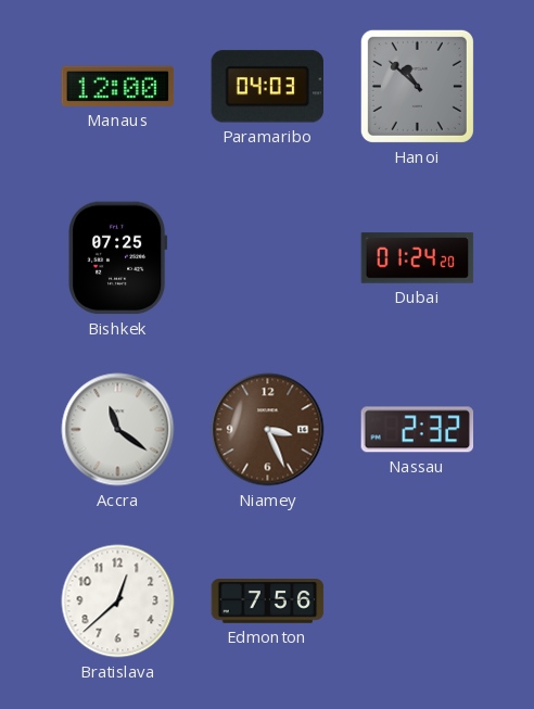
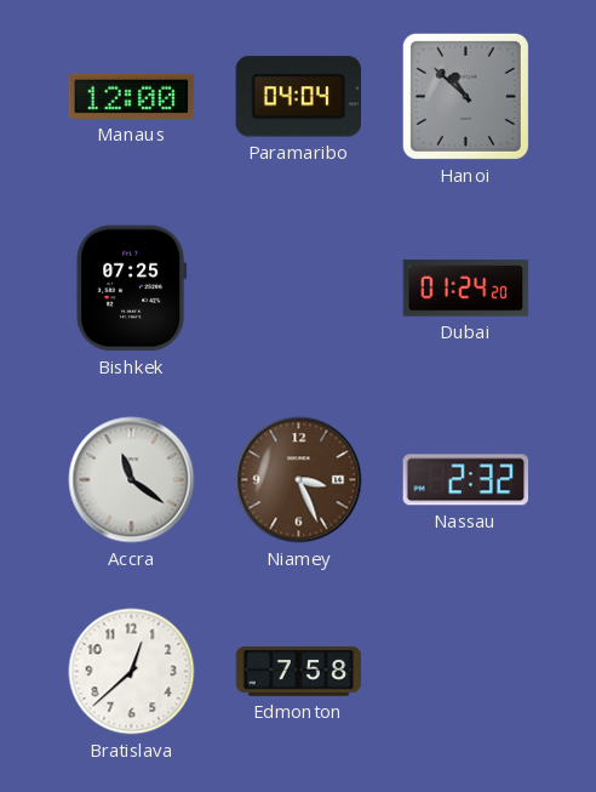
Paramaribo: 04:03 -> 04:04 (298, 97)
Edmonton: 7:56 -> 7:58 (299, 672)
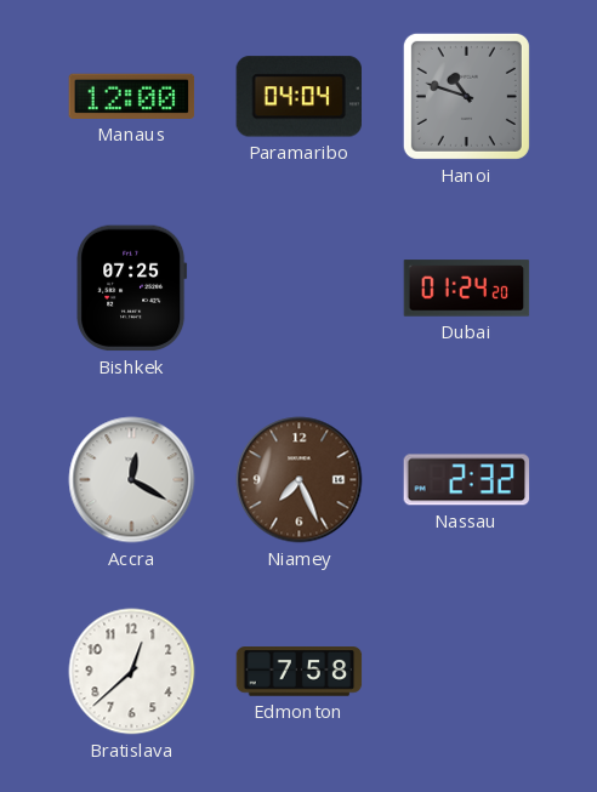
Hanoi: 10:52 -> 10:48 (466, 96)
Accra: 11:21 -> 12:20 (132, 480)
Niamey: 3:26 -> 7:26 (300, 480)
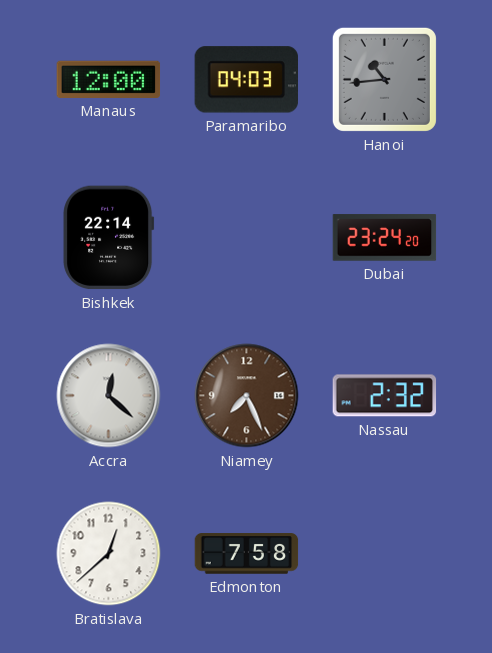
Paramaribo: 04:04 -> 04:03 (246, 80)
Hanoi: 10:48 -> 10:44 (384, 79)
Bishkek: 07:25 -> 22:14 (109, 238)
Dubai: 01:24 -> 23:24 (385, 238)
Accra: 12:20 -> 12:22 (109, 396)
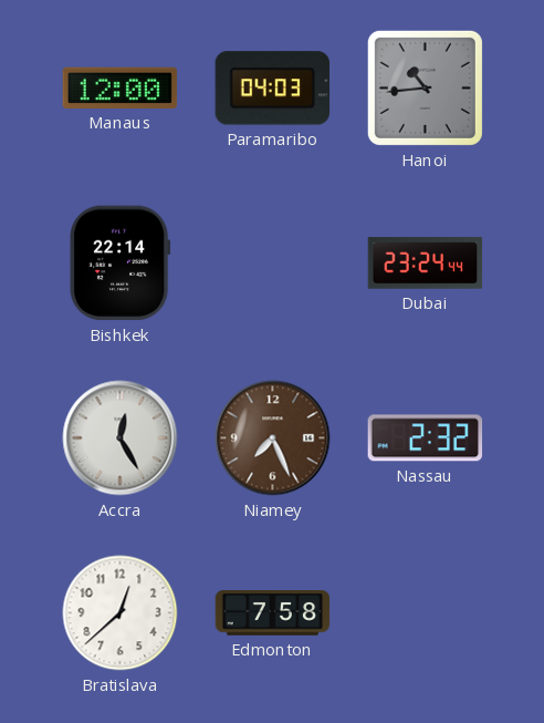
Dubai: 23:24:20 -> 23:24:44 (426, 264)
Accra: 12:22 -> 12:25 (121, 438)
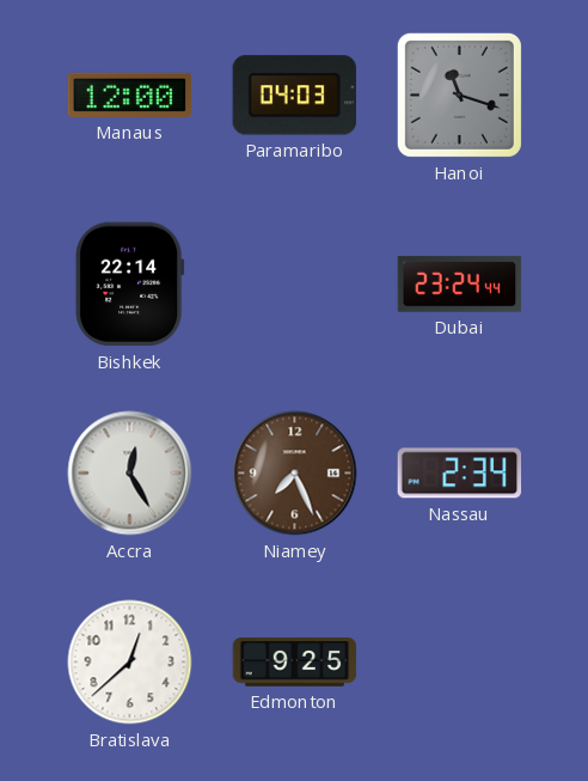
Hanoi: 10:44 -> 11:18 (459, 94)
Nassau: 2:32 -> 2:34 (460, 474)
Edmonton: 7:58 -> 9:25 (295, 663)
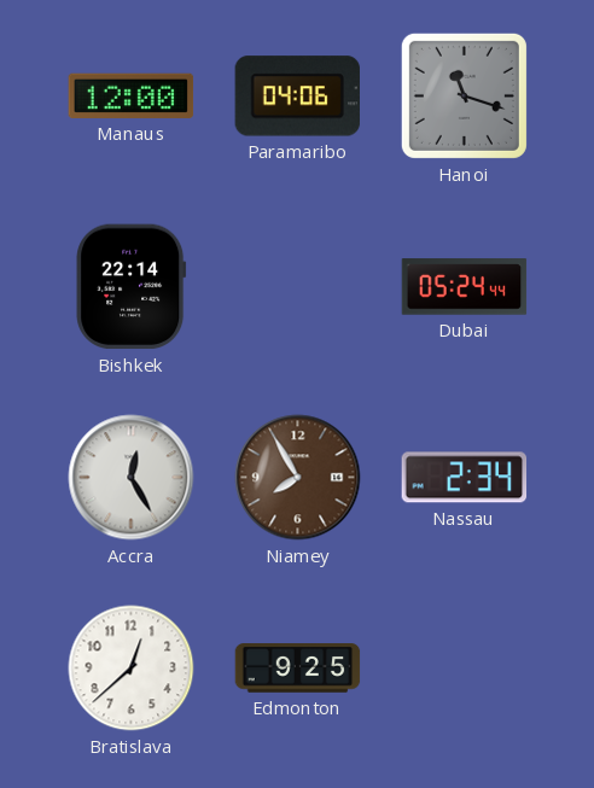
Paramaribo: 04:03 -> 04:06 (297, 97)
Dubai: 23:24 -> 05:24 (465, 287)
Niamey: 7:26 -> 7:55 (298, 478)
